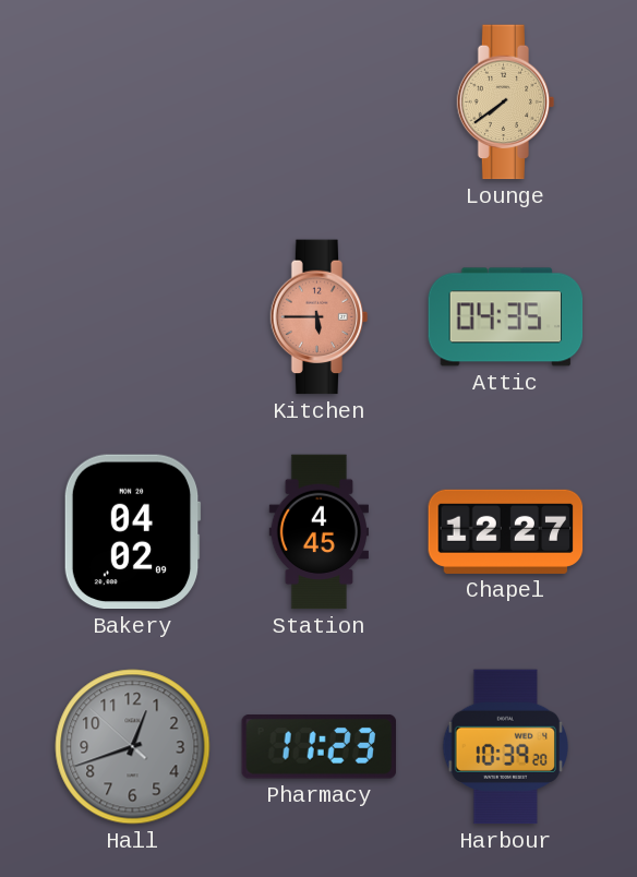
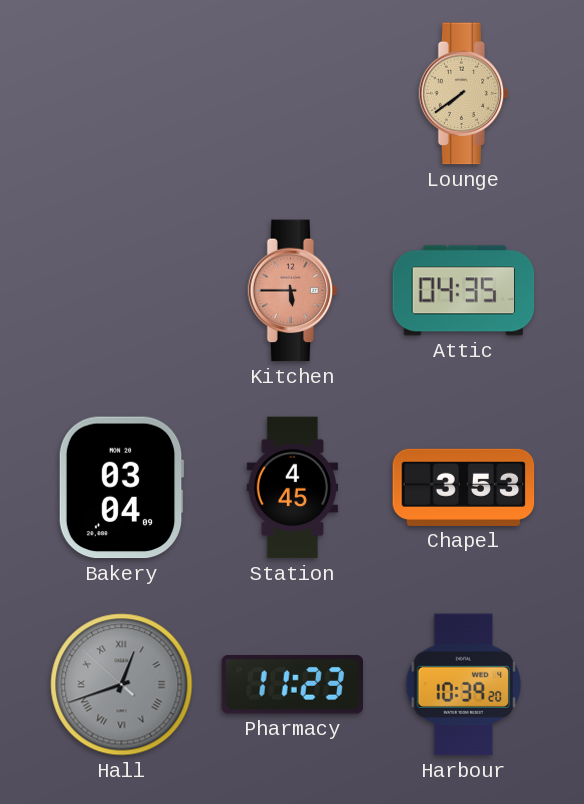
Bakery: 04:02 -> 03:04 (121, 488)
Chapel: 12:27 -> 3:53 (464, 487)
Hall numerals: Arabic -> Roman (122, 685)
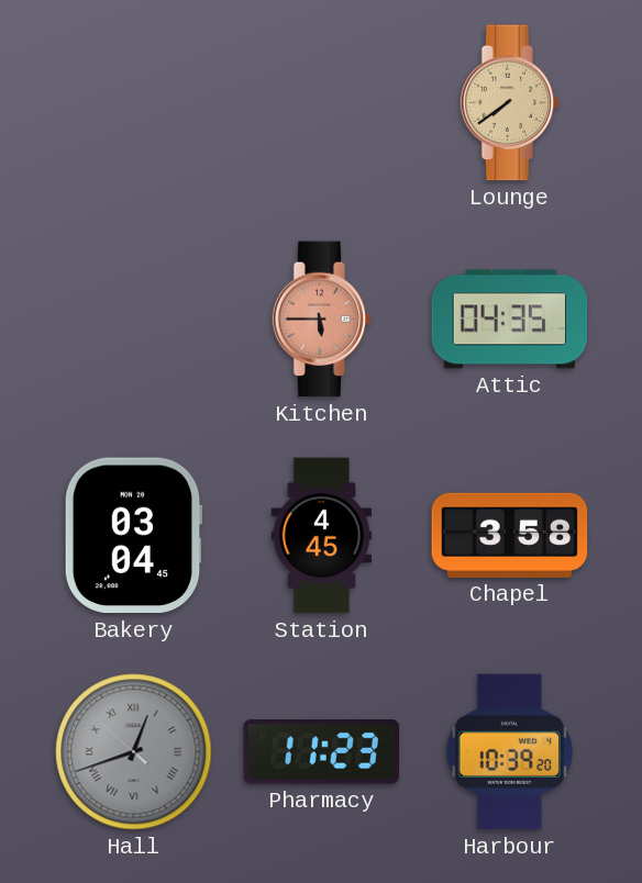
Bakery: 03:04:09 -> 03:04:45 (133, 536)
Chapel: 3:53 -> 3:58 (510, 535)
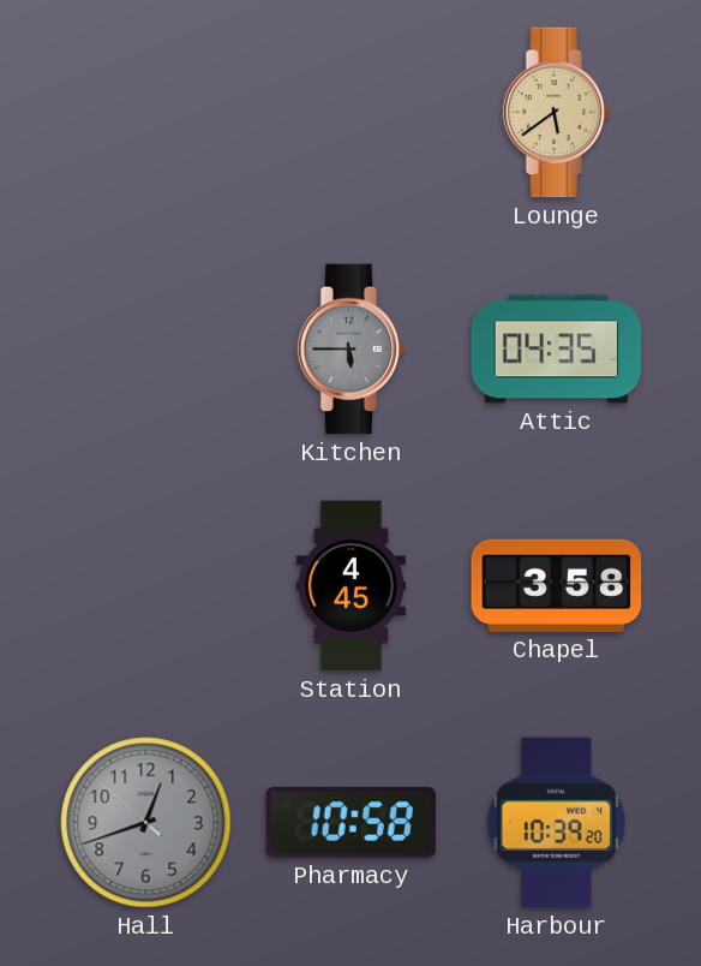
Lounge: 7:39 -> 5:39 (557, 113)
Kitchen dial: salmon -> grey (352, 350)
Bakery: 03:04 -> none (133, 536)
Hall numerals: Roman -> Arabic (146, 823)
Pharmacy: 11:23 -> 10:58 (350, 823)
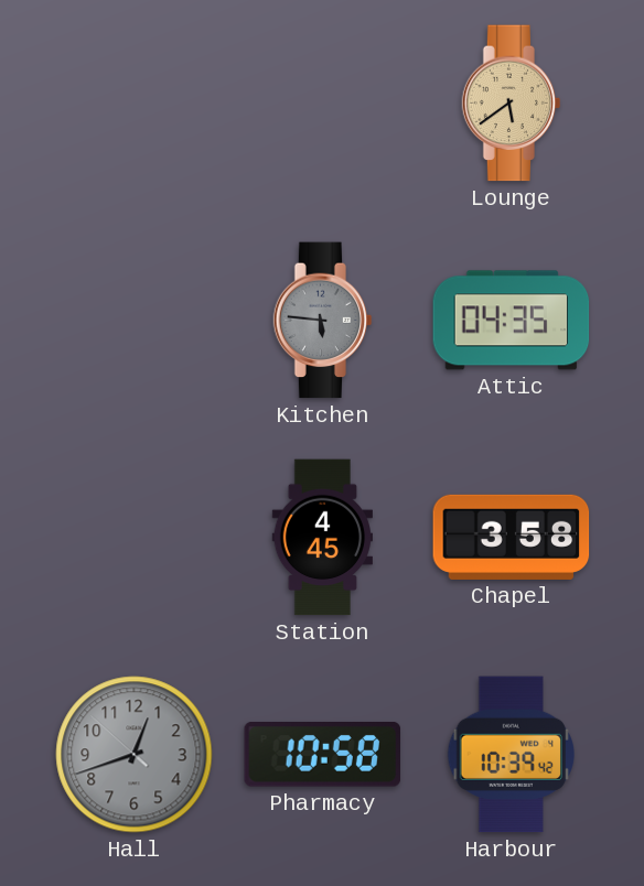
Kitchen: 5:45 -> 5:46 (323, 321)
Harbour: 10:39:20 -> 10:39:42 (512, 755)
